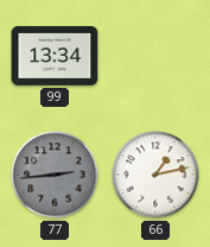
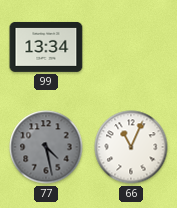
77: 2:44 -> 4:28 (46, 147)
66: 1:13 -> 11:04 (131, 147)
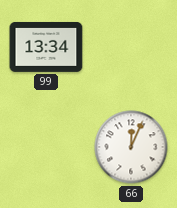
77: 4:28 -> none (46, 147)
66: 11:04 -> 12:04 (131, 147)
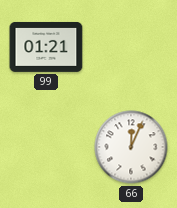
99: 13:34 -> 01:21 (46, 47)
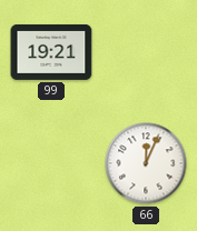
99: 01:21 -> 19:21 (51, 52)
